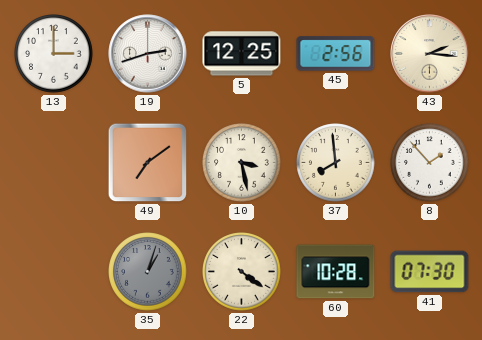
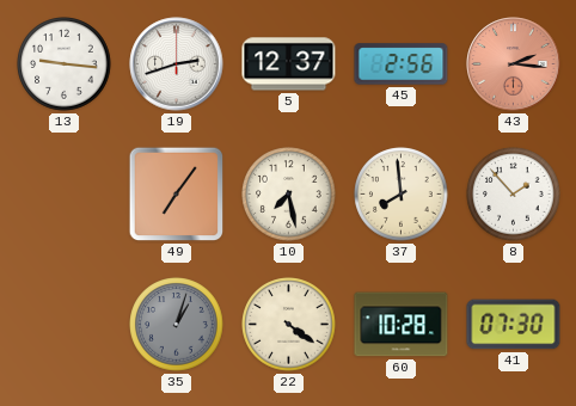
13: 3:00 -> 9:16 (65, 64)
5: 12:25 -> 12:37 (289, 64)
43 dial: cream -> salmon (514, 64)
49: 7:09 -> 7:06 (177, 195)
10: 3:28 -> 7:28 (289, 195)
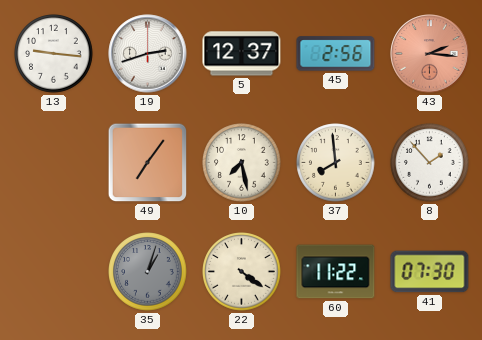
60: 10:28 -> 11:22 (336, 272)
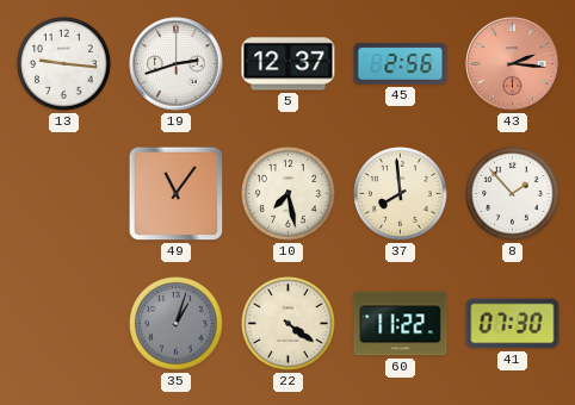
49: 7:06 -> 11:06 (177, 194)
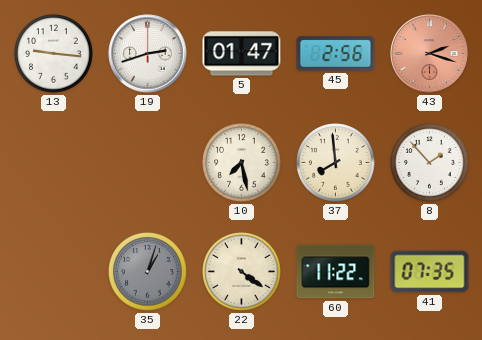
5: 12:37 -> 01:47 (242, 54)
43: 2:16 -> 2:18 (430, 54)
49: 11:06 -> none (177, 194)
41: 07:30 -> 07:35 (430, 272)
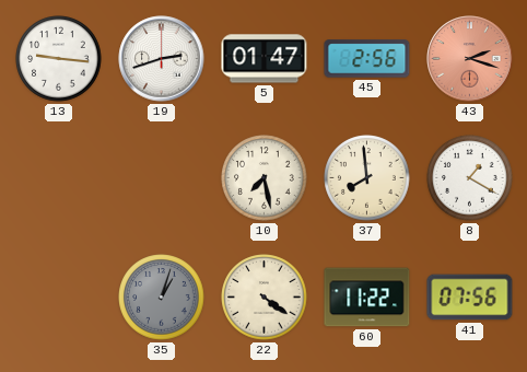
8: 1:53 -> 1:20 (470, 178)
41: 07:35 -> 07:56 (470, 298)
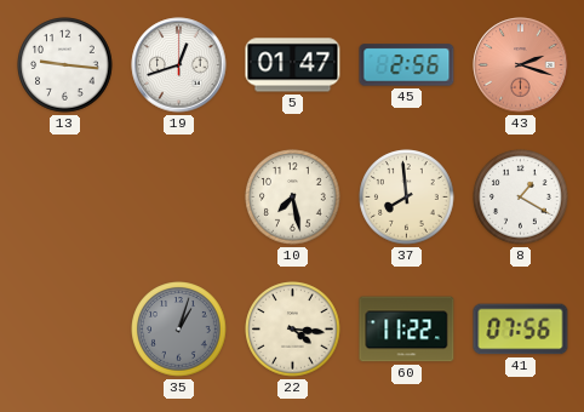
19: 2:42 -> 12:42 (179, 65)
22: 4:21 -> 4:16 (293, 330)
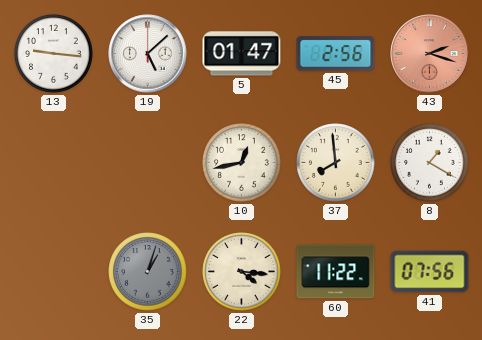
19: 12:42 -> 5:08 (148, 54)
10: 7:28 -> 12:43 (242, 163)
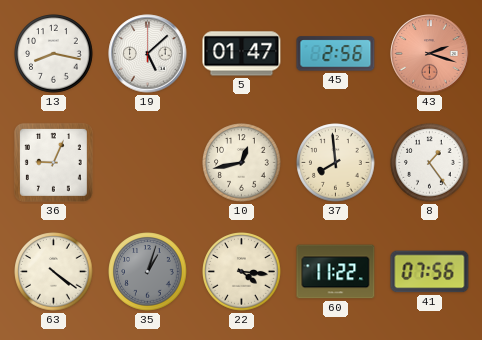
13: 9:16 -> 8:17 (54, 54)
36: none -> 9:04 (53, 162)
8: 1:20 -> 1:24 (430, 163)
63: none -> 4:21 (54, 272)
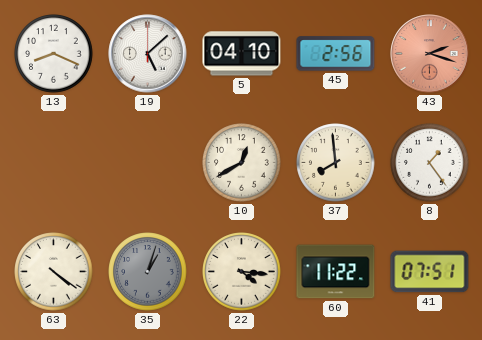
13: 8:17 -> 8:19 (54, 54)
5: 01:47 -> 04:10 (242, 54)
36: 9:04 -> none (53, 162)
10: 12:43 -> 12:40 (242, 163)
41: 07:56 -> 07:51 (430, 272)
